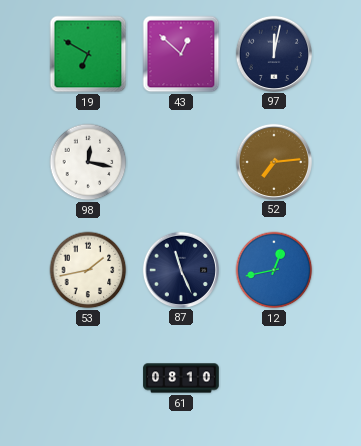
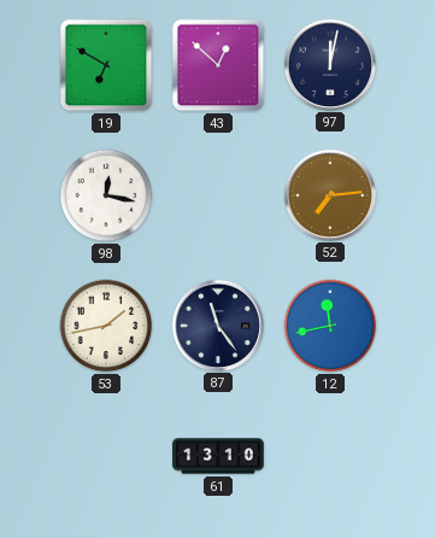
87: 11:26 -> 11:24 (217, 324)
12: 12:43 -> 11:43 (330, 326)
61: 08:10 -> 13:10 (218, 456)
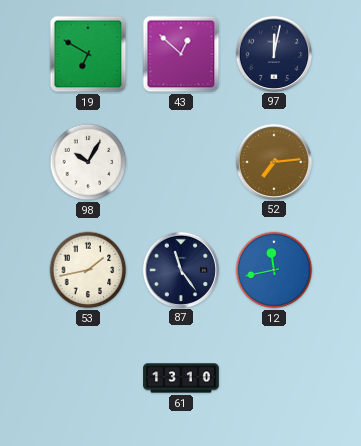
98: 12:17 -> 10:05 (88, 162)
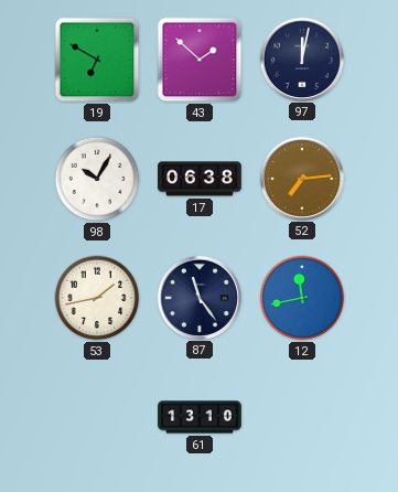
43: 12:52 -> 1:52 (200, 60)
17: none -> 06:38 (200, 179)
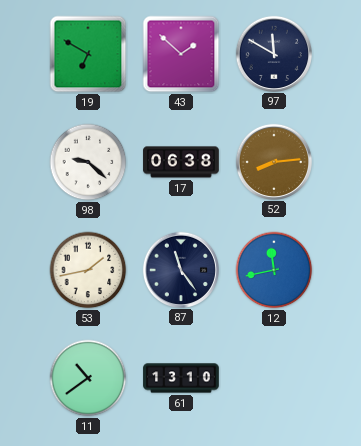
97: 12:02 -> 11:50 (273, 53)
98: 10:05 -> 9:22 (88, 162)
52: 7:14 -> 8:14 (273, 161)
11: none -> 10:39 (88, 378)
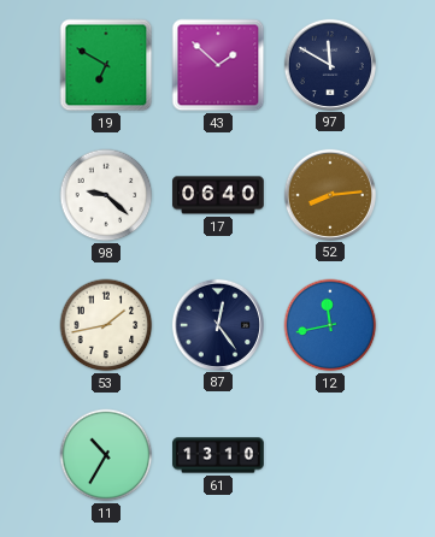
17: 06:38 -> 06:40 (218, 195)
87: 11:24 -> 12:24 (217, 324)
11: 10:39 -> 10:35 (106, 455)
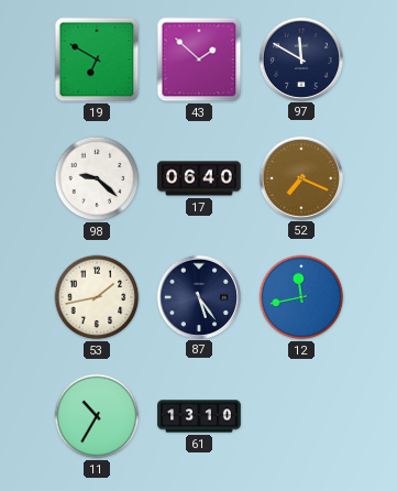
52: 8:14 -> 7:19 (300, 177)
87: 12:24 -> 5:24 (198, 296)
